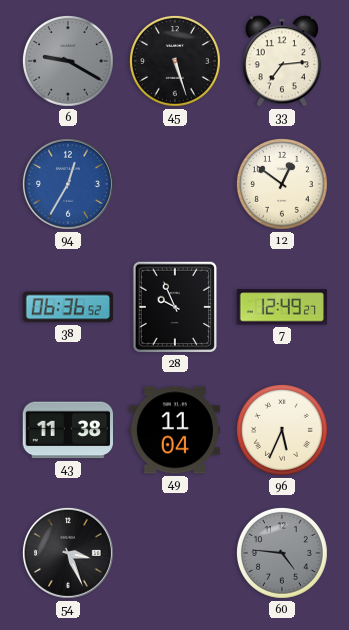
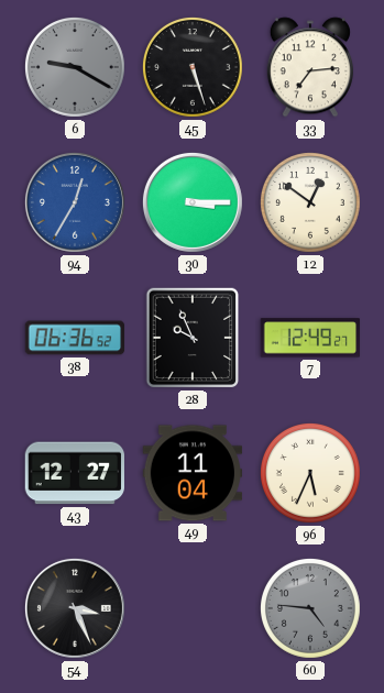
30: none -> 3:15 (193, 202)
43: 11:38 -> 12:27 (74, 473)
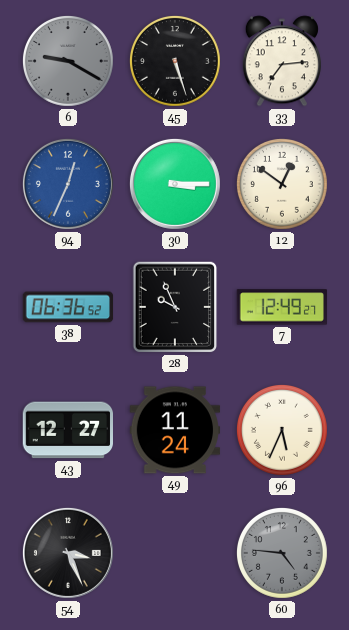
94: 12:35 -> 12:34 (68, 184)
49: 11:04 -> 11:24 (175, 430)
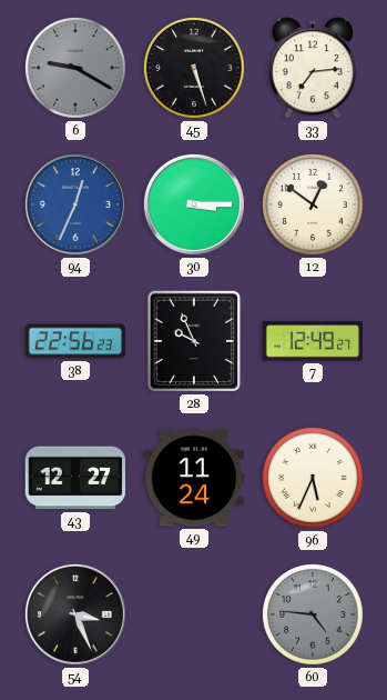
38: 06:36 -> 22:56 (75, 341)
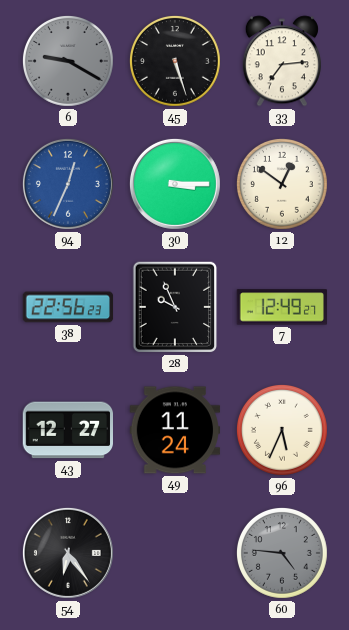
54: 3:26 -> 6:24 (68, 553)
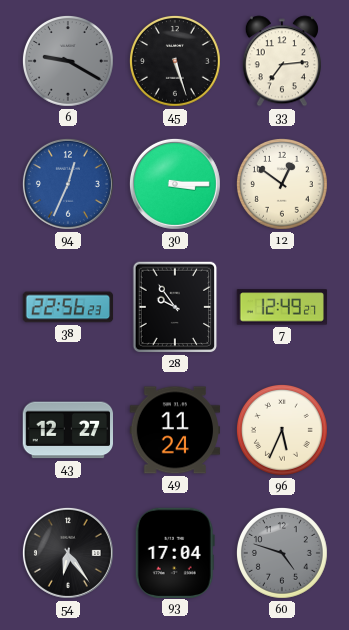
28: 9:56 -> 9:54 (175, 307)
93: none -> 17:04 (175, 552)
60: 4:46 -> 4:48 (282, 553)
